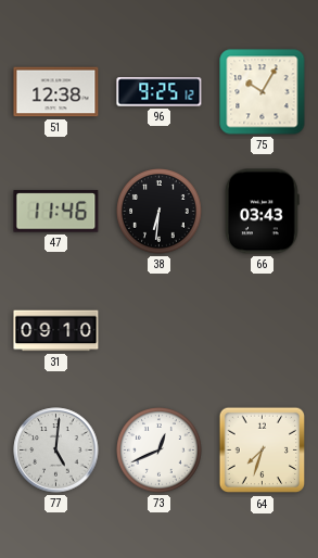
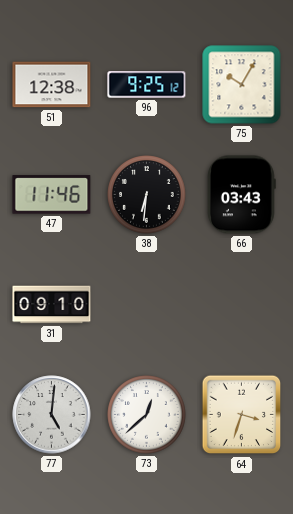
73: 12:41 -> 12:38 (147, 415)
64: 7:33 -> 3:33 (242, 415)
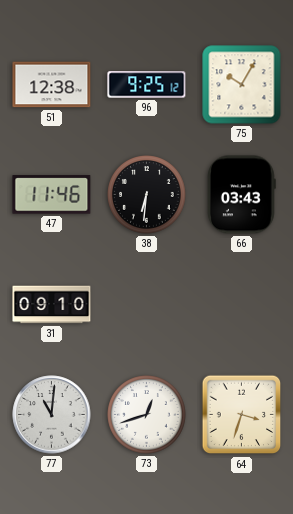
77: 5:01 -> 11:01 (52, 415)
73: 12:38 -> 12:42 (147, 415)
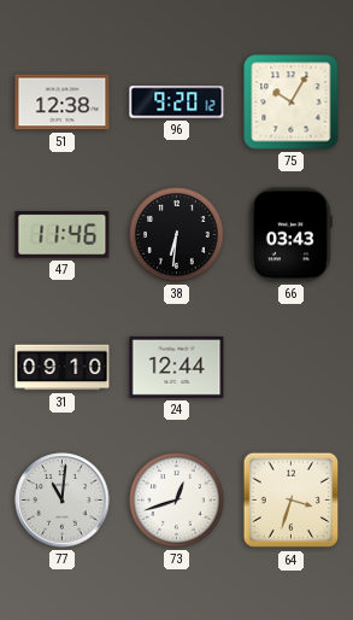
96: 9:25 -> 9:20 (177, 103)
24: none -> 12:44 (177, 367)
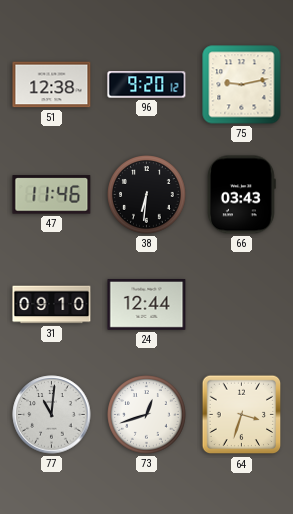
75: 10:05 -> 9:13 (242, 85)
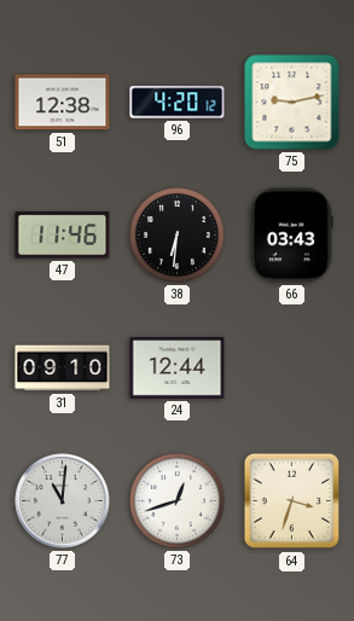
96: 9:20 -> 4:20 (178, 103)
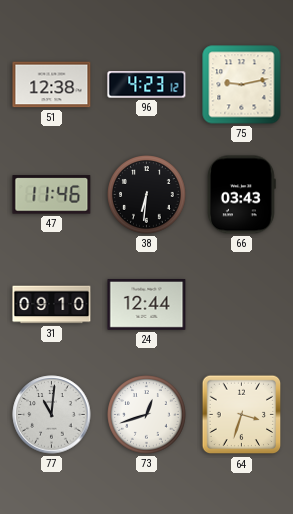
96: 4:20 -> 4:23 (147, 85)
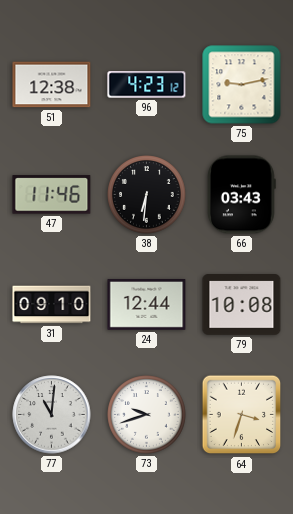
79: none -> 10:08 (242, 305)
73: 12:42 -> 9:42 (147, 415)
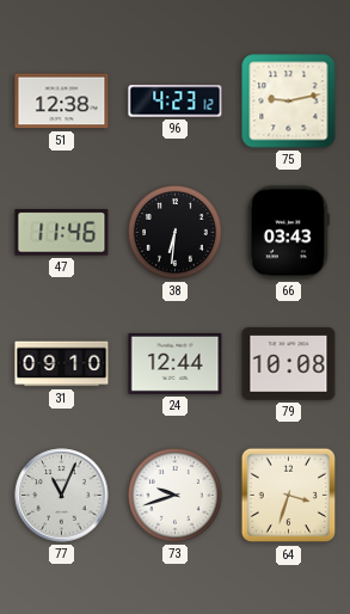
77: 11:01 -> 11:04 (62, 496)
